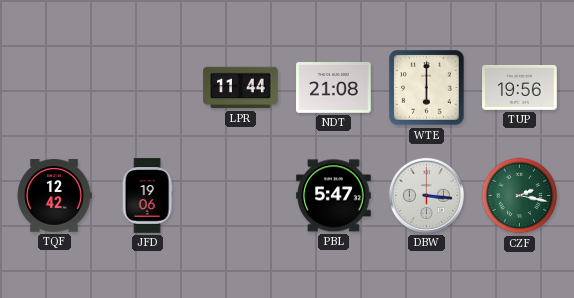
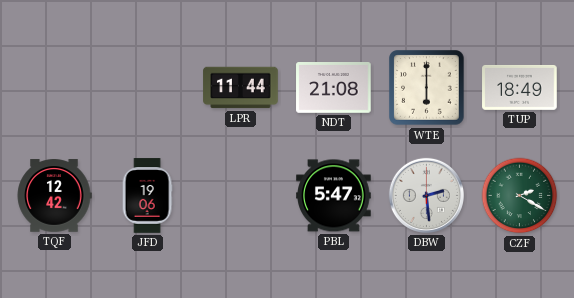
TUP: 19:56 -> 18:49 (520, 87)
DBW: 3:16 -> 2:29 (426, 195)
CZF: 2:17 -> 2:20 (520, 196)
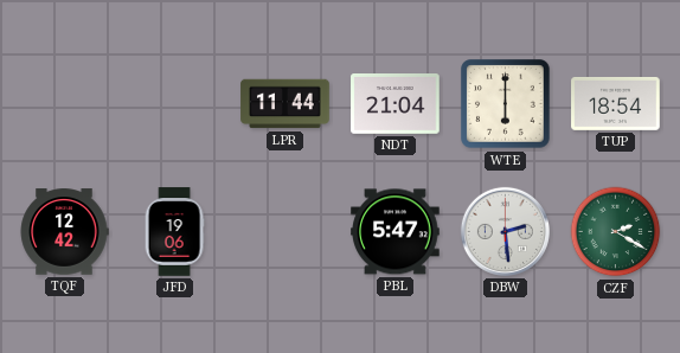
NDT: 21:08 -> 21:04 (396, 104)
TUP: 18:49 -> 18:54 (616, 103)
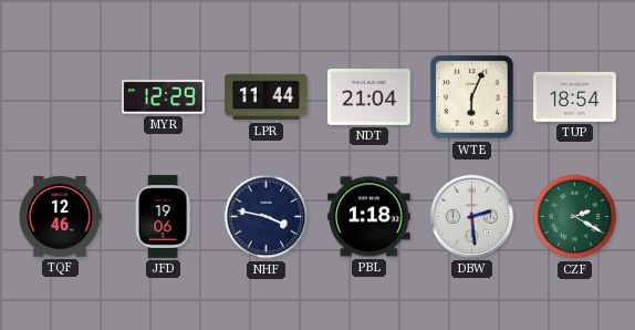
MYR: none -> 12:29 (164, 97)
WTE: 6:00 -> 6:04 (472, 97)
TQF: 12:42 -> 12:46 (60, 217)
NHF: none -> 3:47 (267, 217)
PBL: 5:47 -> 1:18 (369, 217)
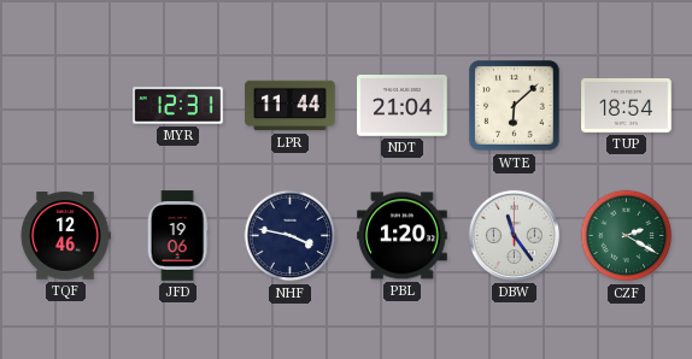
MYR: 12:29 -> 12:31 (178, 106)
WTE: 6:04 -> 6:08 (515, 106)
PBL: 1:18 -> 1:20 (403, 236)
DBW: 2:29 -> 11:24 (514, 235)
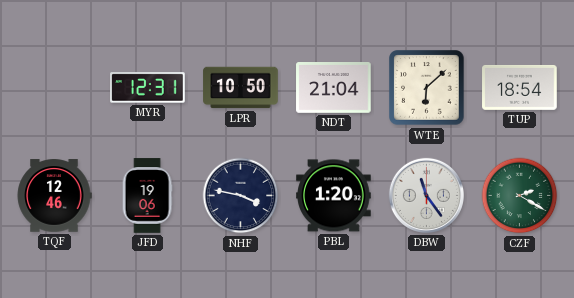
LPR: 11:44 -> 10:50 (241, 88)
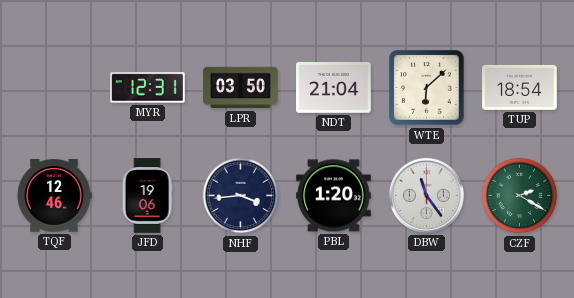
LPR: 10:50 -> 03:50 (241, 88)
NHF: 3:47 -> 3:44 (241, 196)
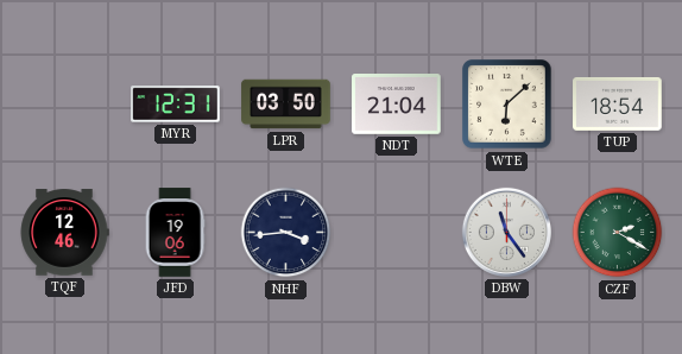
PBL: 1:20 -> none (334, 196)
